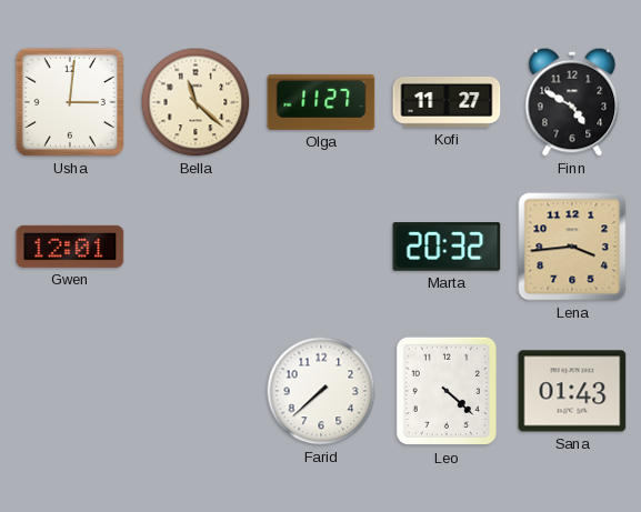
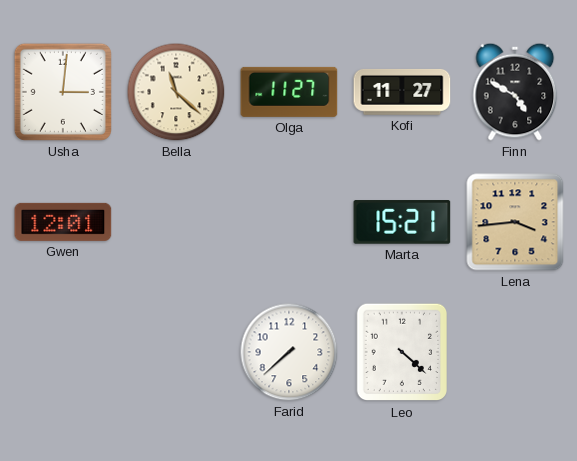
Marta: 20:32 -> 15:21 (402, 222)
Sana: 01:43 -> none (572, 391)
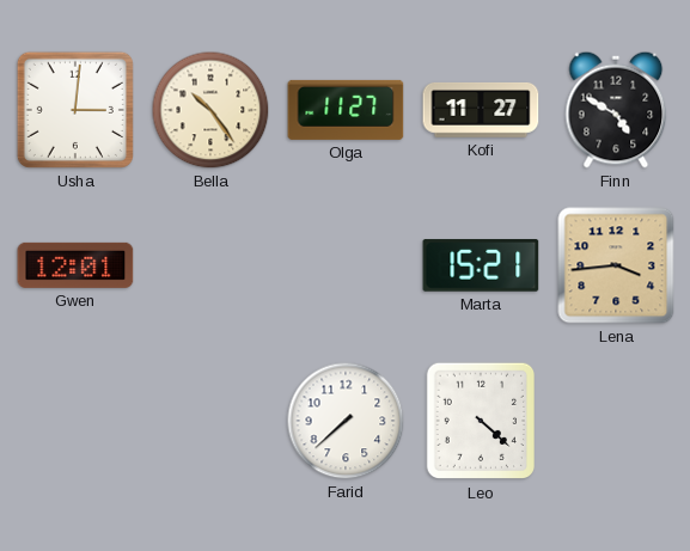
Bella: 11:22 -> 10:24 (210, 110)
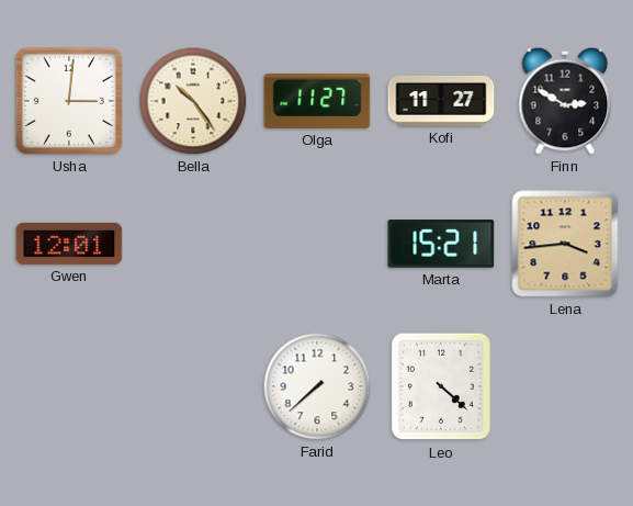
Finn: 4:50 -> 2:50 (565, 101)
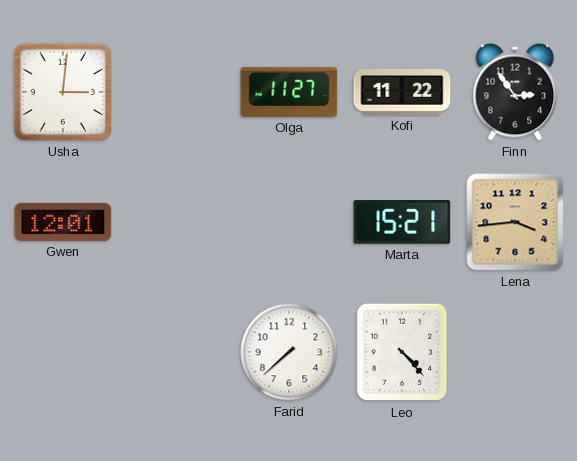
Bella: 10:24 -> none (193, 101)
Kofi: 11:27 -> 11:22 (402, 92)
Finn: 2:50 -> 2:54 (515, 92)
Leo: 4:22 -> 4:23 (402, 352)
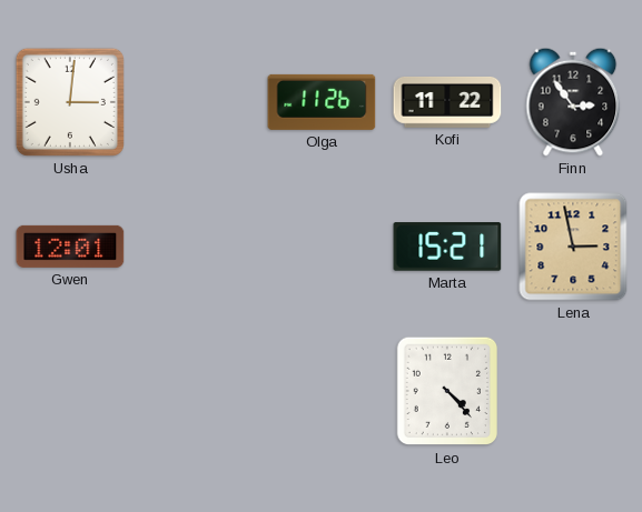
Olga: 11:27 -> 11:26 (322, 102)
Lena: 3:44 -> 2:58 (573, 247)
Farid: 7:38 -> none (289, 352)
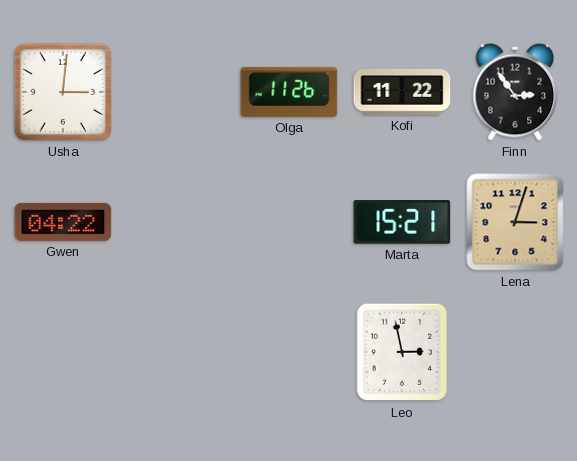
Gwen: 12:01 -> 04:22 (63, 222)
Lena: 2:58 -> 3:03 (515, 222)
Leo: 4:23 -> 2:58 (402, 352)
